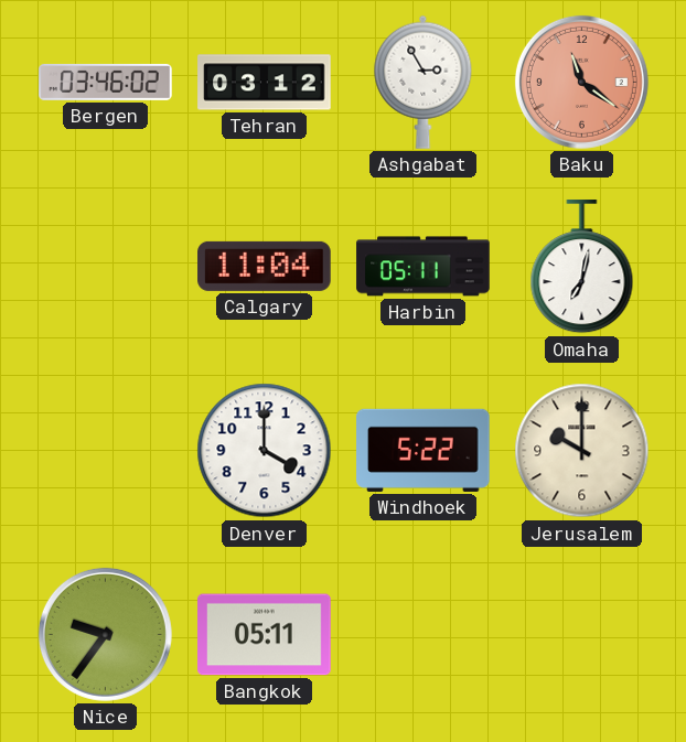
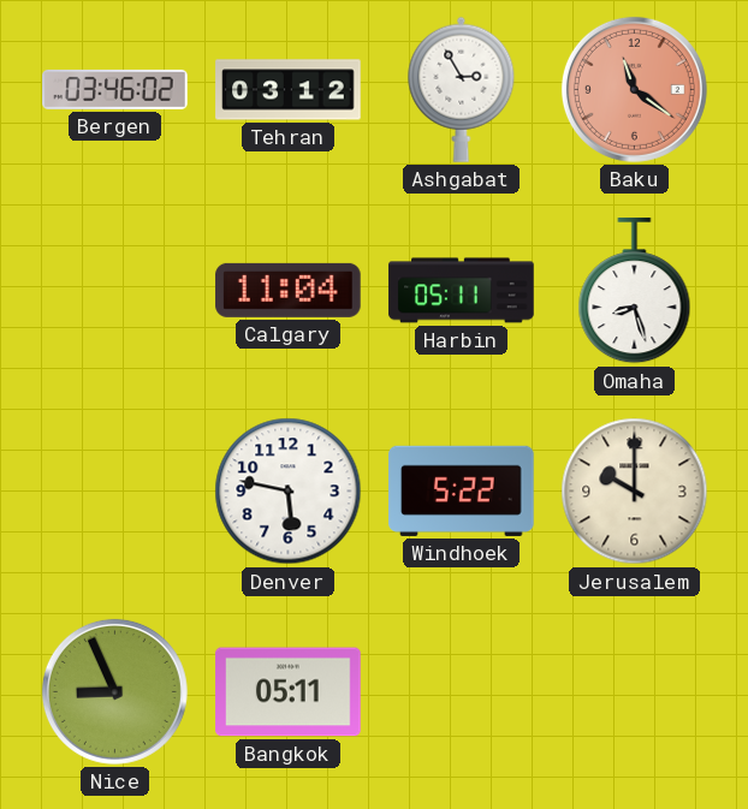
Omaha: 7:02 -> 8:27 (635, 291)
Denver: 4:00 -> 5:47 (289, 492)
Nice: 9:36 -> 8:56 (114, 691)
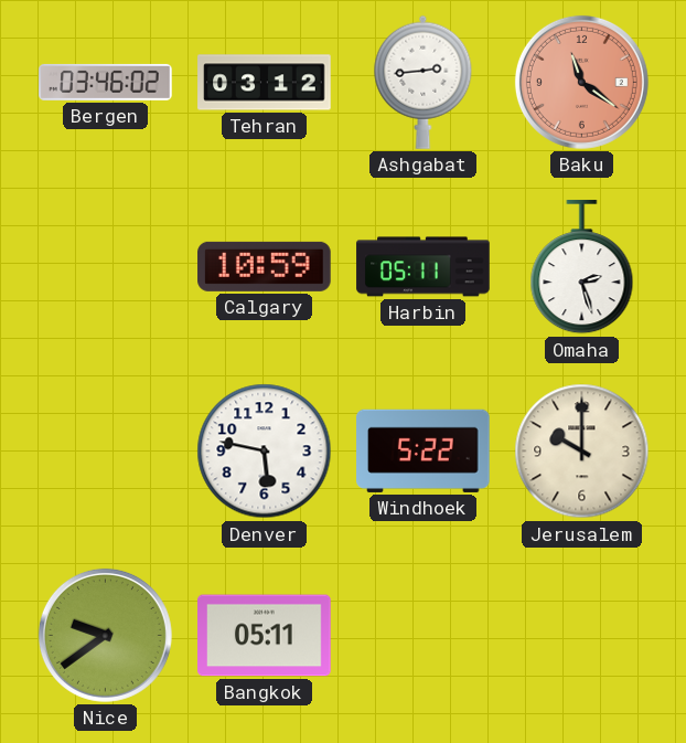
Ashgabat: 2:55 -> 2:44 (424, 82)
Calgary: 11:04 -> 10:59 (265, 266)
Omaha: 8:27 -> 2:27 (582, 267)
Nice: 8:56 -> 9:39 (105, 635)
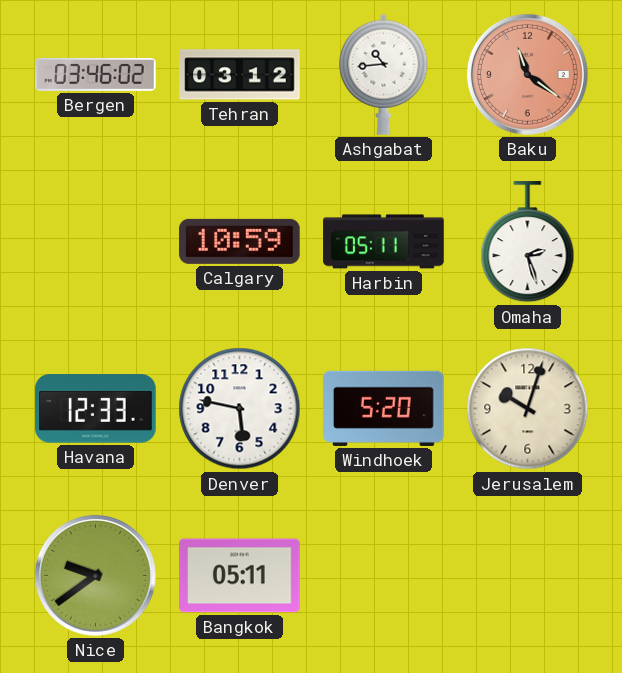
Ashgabat: 2:44 -> 10:44 (384, 74)
Havana: none -> 12:33 (96, 409)
Windhoek: 5:22 -> 5:20 (384, 408)
Jerusalem: 10:00 -> 10:03 (528, 409)
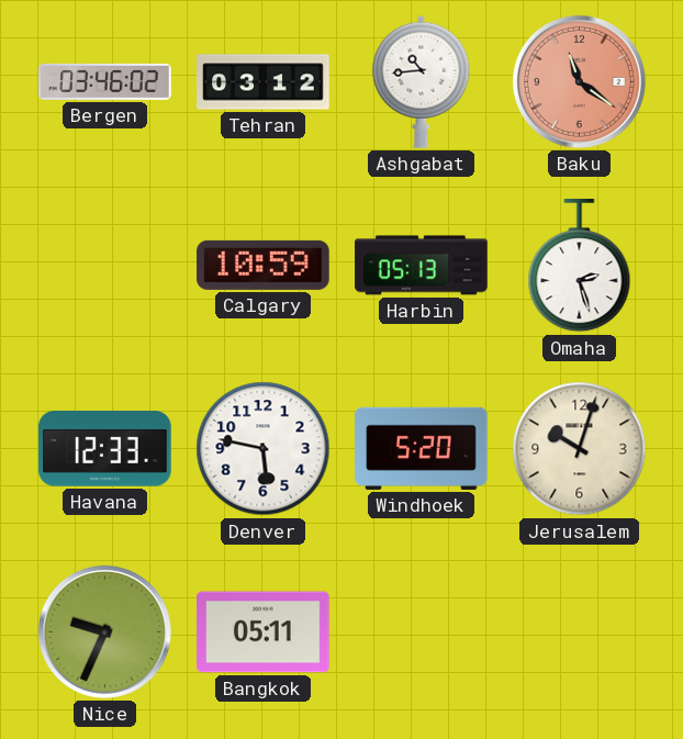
Harbin: 05:11 -> 05:13 (422, 266)
Nice: 9:39 -> 9:34 (104, 631)
